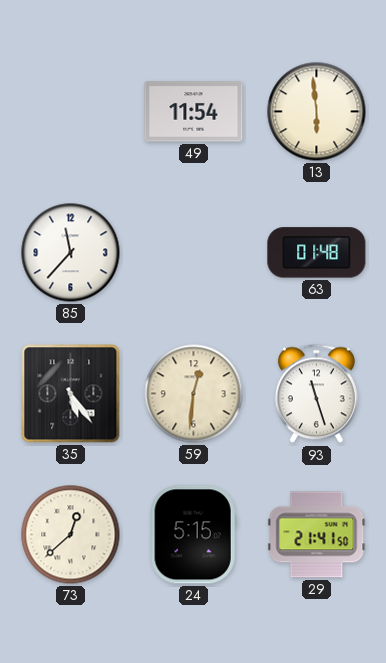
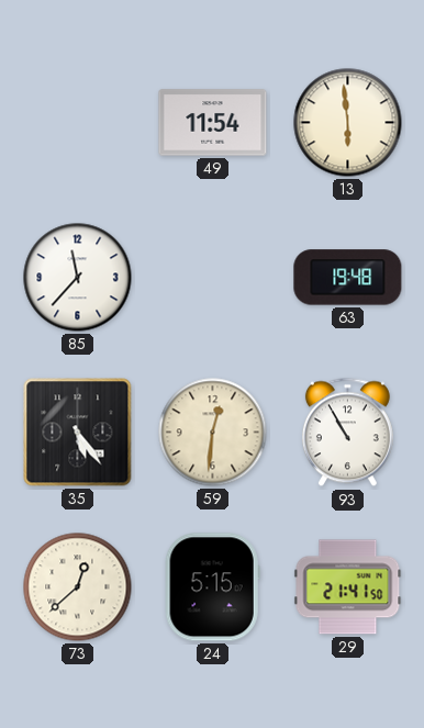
63: 01:48 -> 19:48 (348, 278)
93: 11:27 -> 10:55 (347, 433)
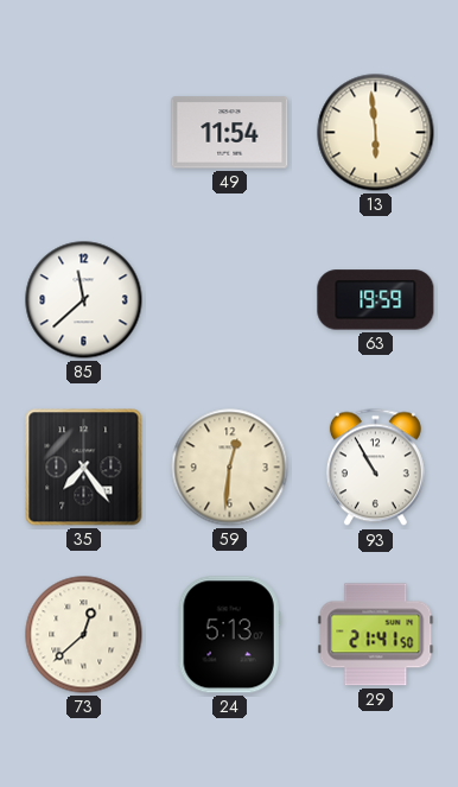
85: 11:37 -> 11:38 (84, 300)
63: 19:48 -> 19:59 (376, 300)
35: 5:24 -> 7:24 (84, 468)
24: 5:15 -> 5:13 (229, 635)
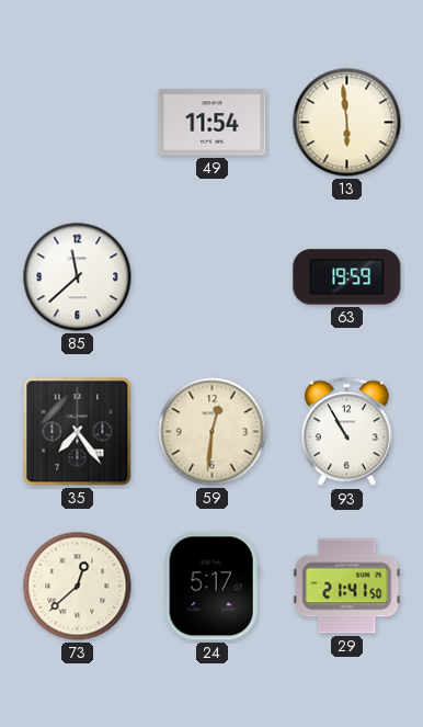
24: 5:13 -> 5:17 (211, 587)
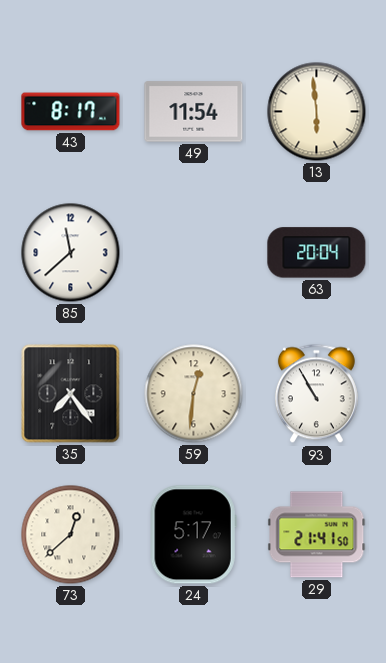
43: none -> 8:17 (71, 112)
63: 19:59 -> 20:04 (317, 253)
